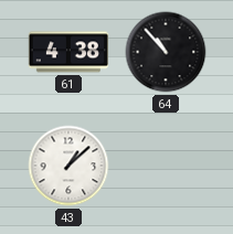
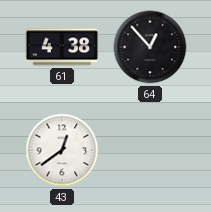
64: 10:53 -> 12:53 (150, 47)
43: 1:08 -> 12:39 (62, 150)
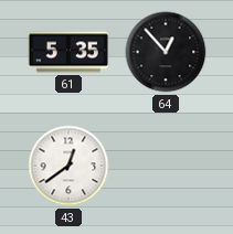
61: 4:38 -> 5:35 (67, 52)
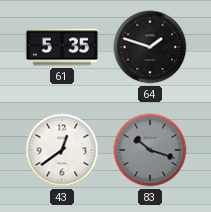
64: 12:53 -> 1:48 (150, 47)
83: none -> 10:18 (150, 150)
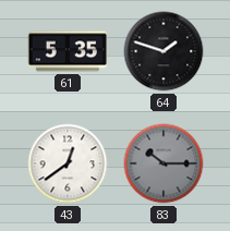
83: 10:18 -> 10:15 (164, 163)
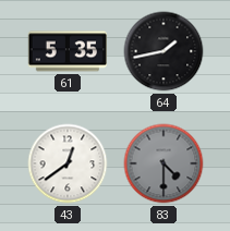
64: 1:48 -> 1:43 (164, 51)
83: 10:15 -> 4:30 (164, 163)
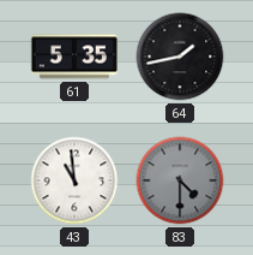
43: 12:39 -> 10:59 (74, 180)
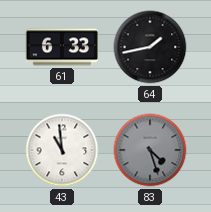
61: 5:35 -> 6:33 (61, 47)
83: 4:30 -> 4:27 (150, 150)
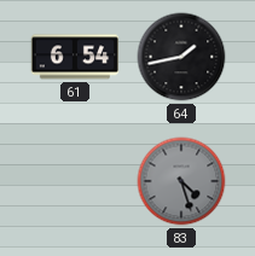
61: 6:33 -> 6:54 (74, 57)
43: 10:59 -> none (62, 150)
